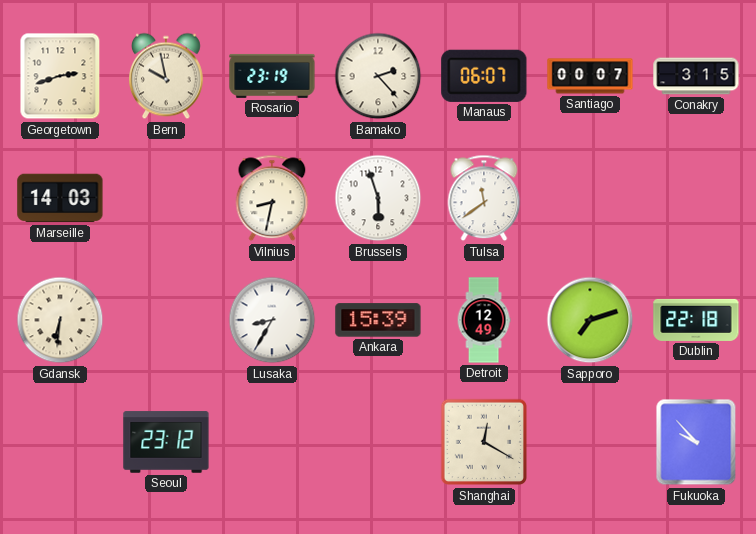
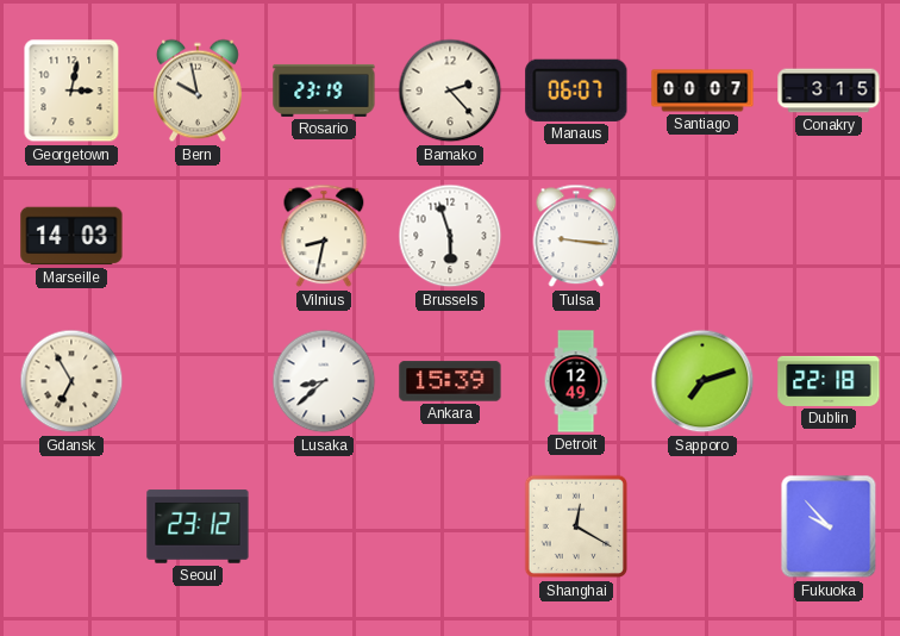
Georgetown: 2:42 -> 3:02 (71, 91)
Tulsa: 11:39 -> 9:16 (576, 236)
Gdansk: 6:31 -> 6:55 (71, 381)
Lusaka: 8:35 -> 8:38 (324, 381)
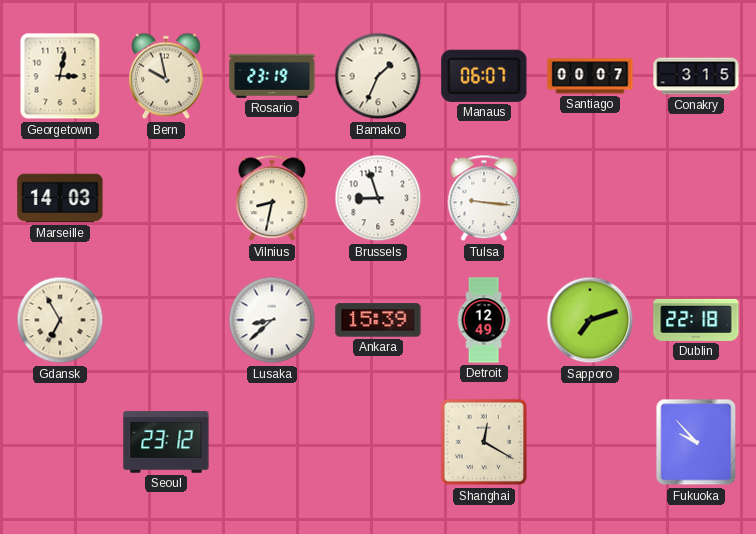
Bamako: 2:23 -> 1:34 (378, 76)
Brussels: 5:57 -> 8:57 (378, 198)
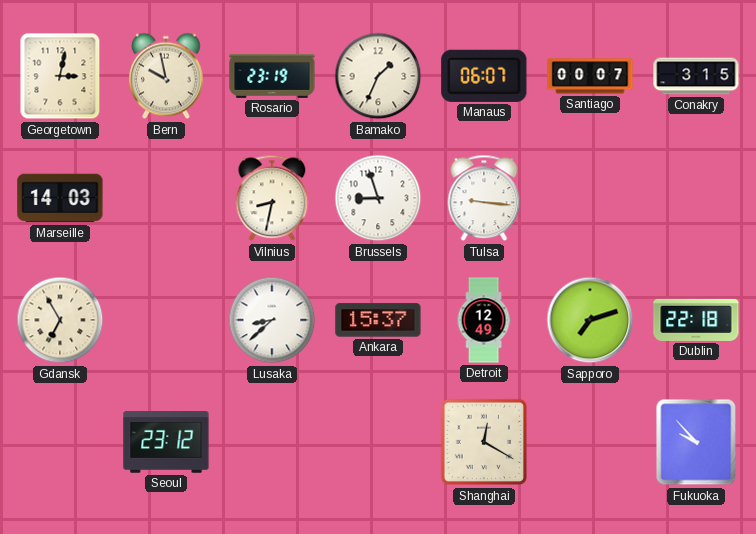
Ankara: 15:39 -> 15:37 (378, 320)
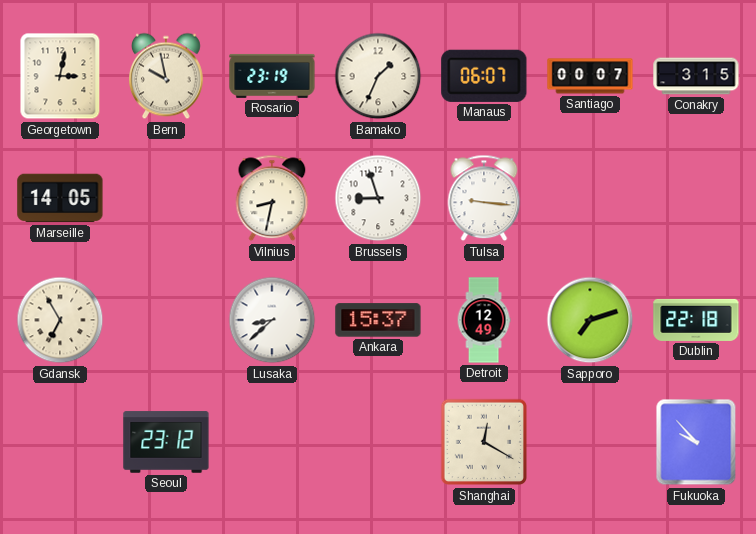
Marseille: 14:03 -> 14:05 (60, 198)
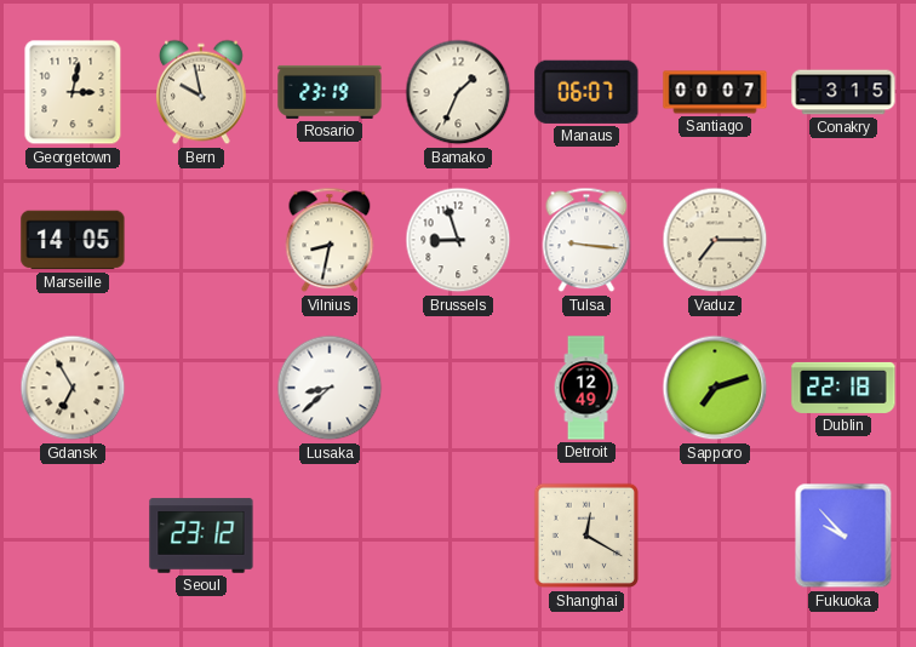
Vaduz: none -> 7:15 (715, 240)
Ankara: 15:37 -> none (378, 320)
